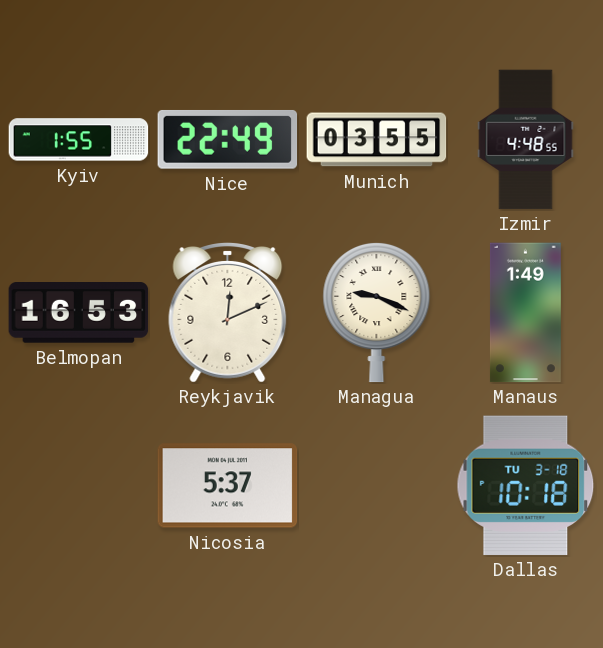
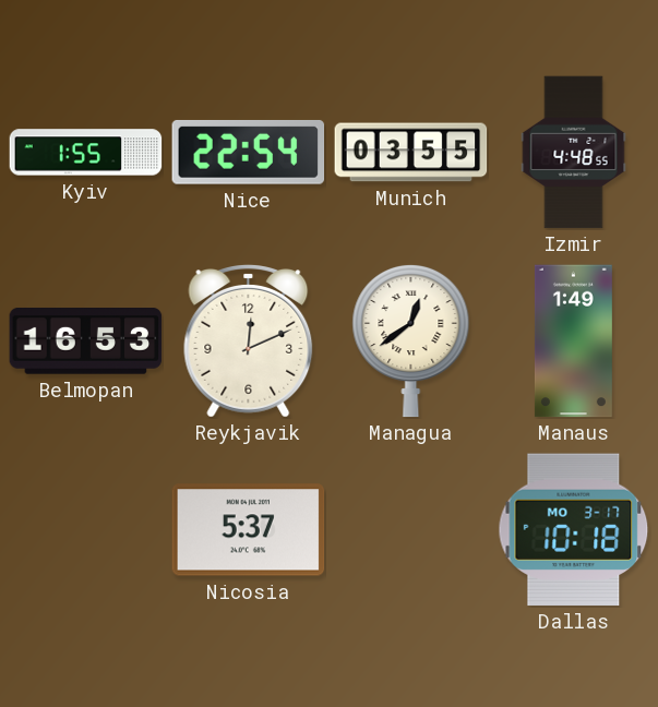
Nice: 22:49 -> 22:54 (249, 153)
Managua: 9:19 -> 12:39 (411, 340)
Dallas date: TU 3-18 -> MO 3-17 (574, 530)
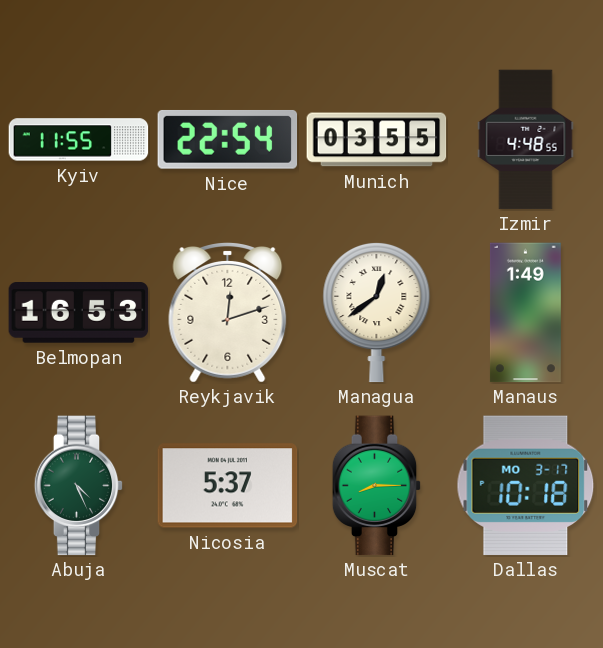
Kyiv: 1:55 -> 11:55 (79, 140)
Reykjavik: 12:11 -> 12:12 (228, 313)
Abuja: none -> 4:26 (79, 486)
Muscat: none -> 8:15 (377, 486)
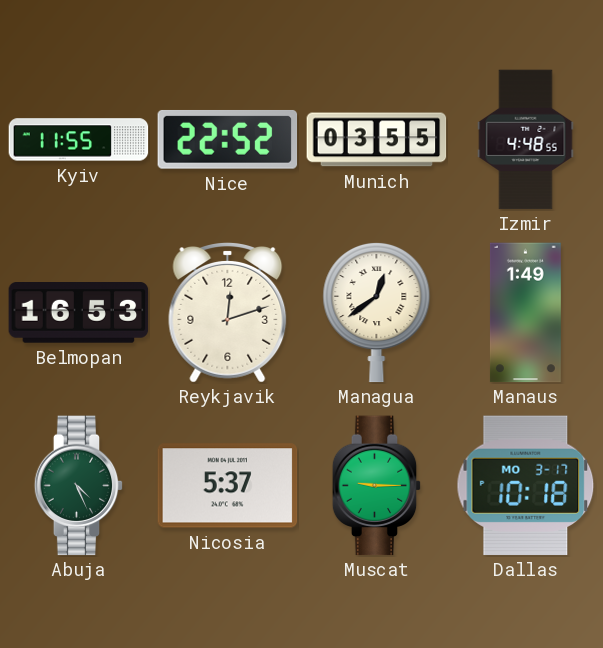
Nice: 22:54 -> 22:52 (228, 140)
Muscat: 8:15 -> 9:15 (377, 486)
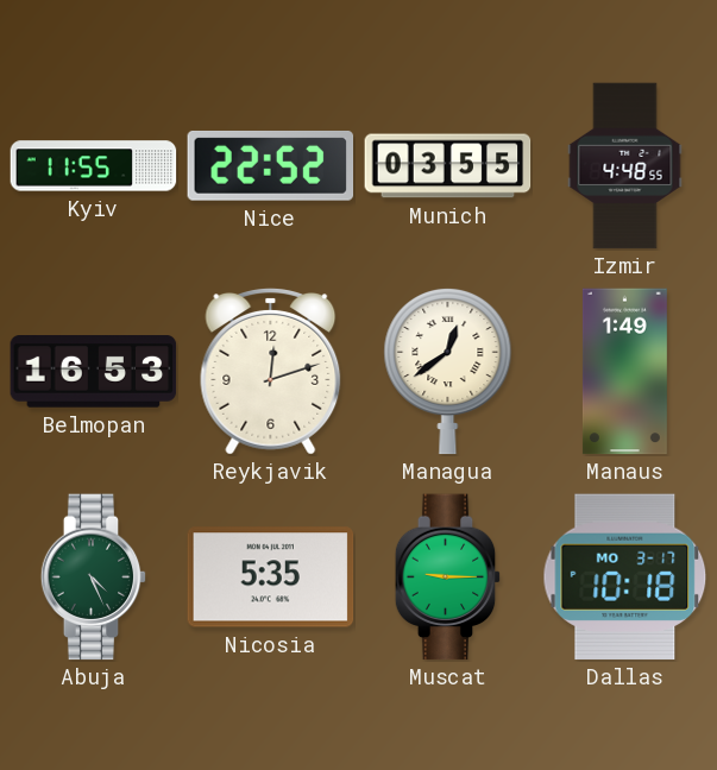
Nicosia: 5:37 -> 5:35 (271, 577)
